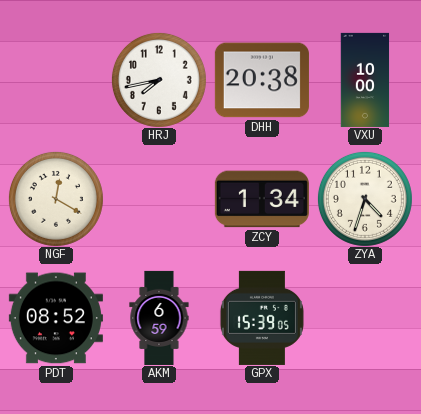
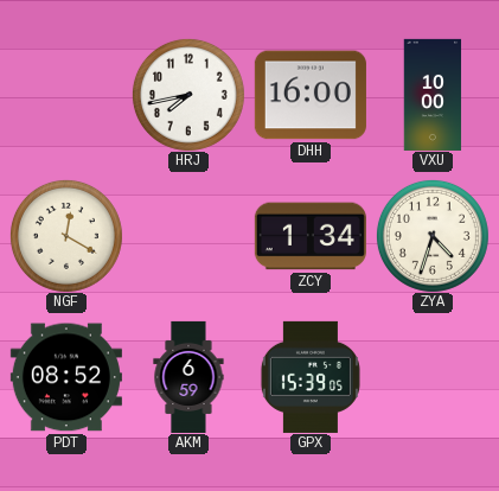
DHH: 20:38 -> 16:00 (311, 95)
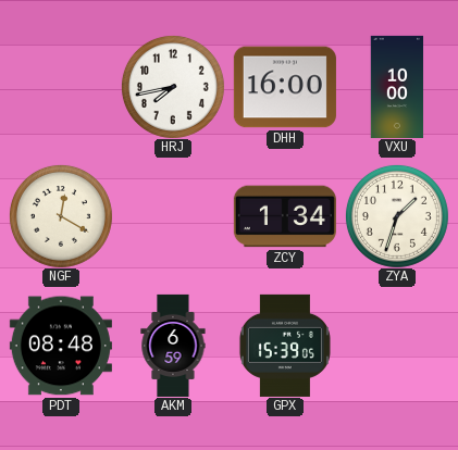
ZYA: 4:33 -> 1:33 (397, 216)
PDT: 08:52 -> 08:48 (61, 346)
